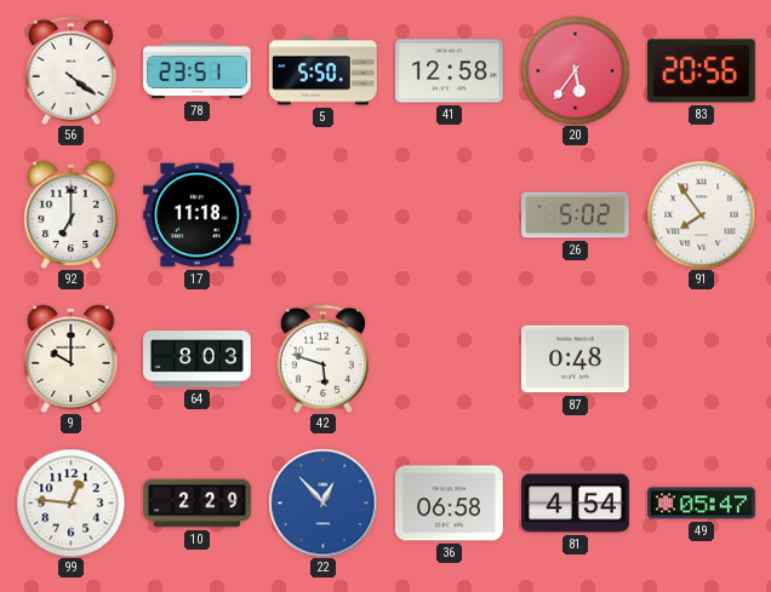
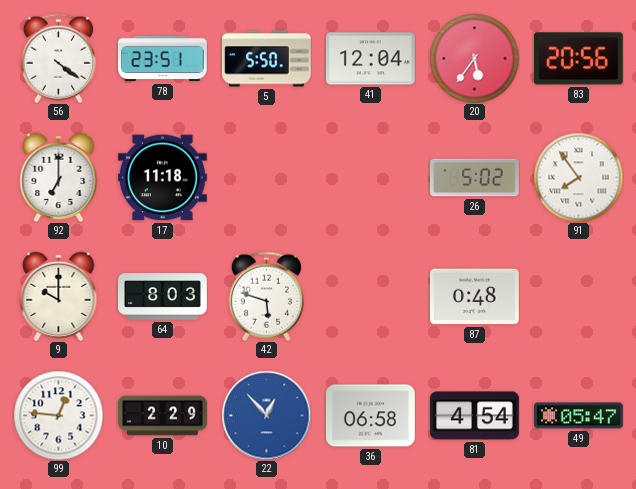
41: 12:58 -> 12:04 (371, 59)
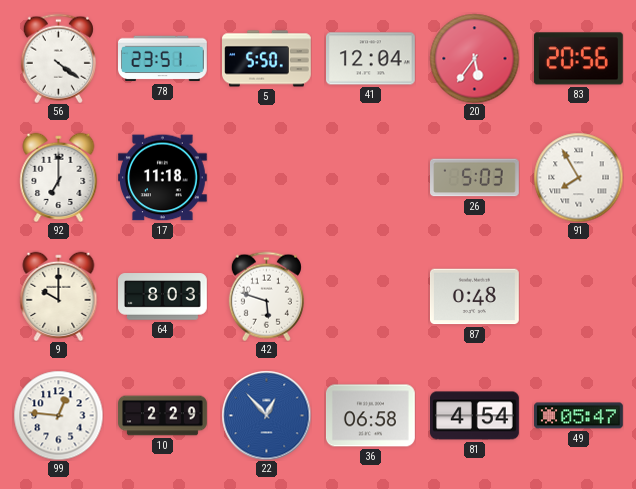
26: 5:02 -> 5:03 (475, 178)
91: 7:54 -> 7:55 (578, 177)
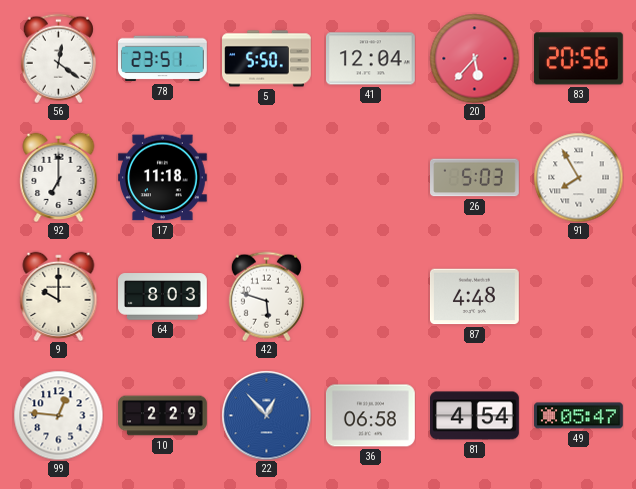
56: 4:21 -> 12:21 (58, 58)
20: 5:36 -> 5:37 (474, 58)
87: 0:48 -> 4:48 (475, 297)
